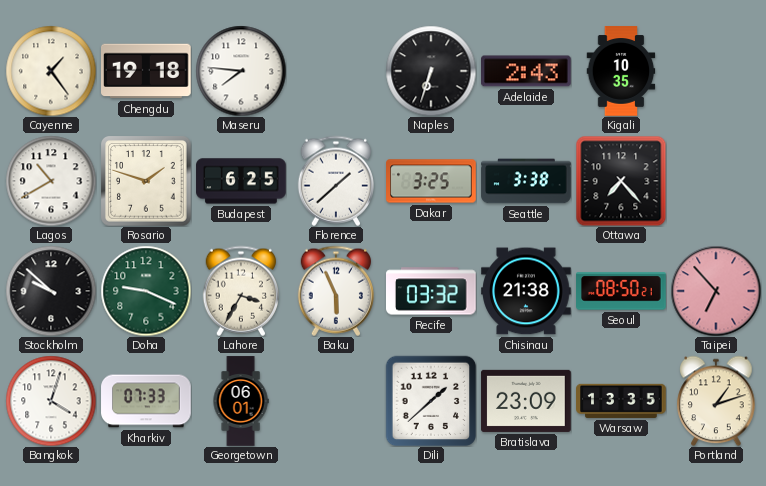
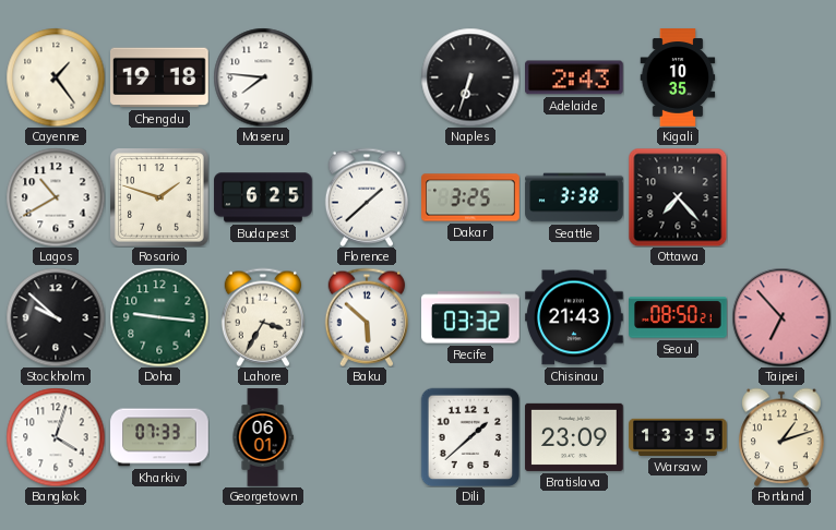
Doha: 9:19 -> 9:16 (159, 317)
Baku: 5:56 -> 5:52 (366, 317)
Chisinau: 21:38 -> 21:43 (574, 317)
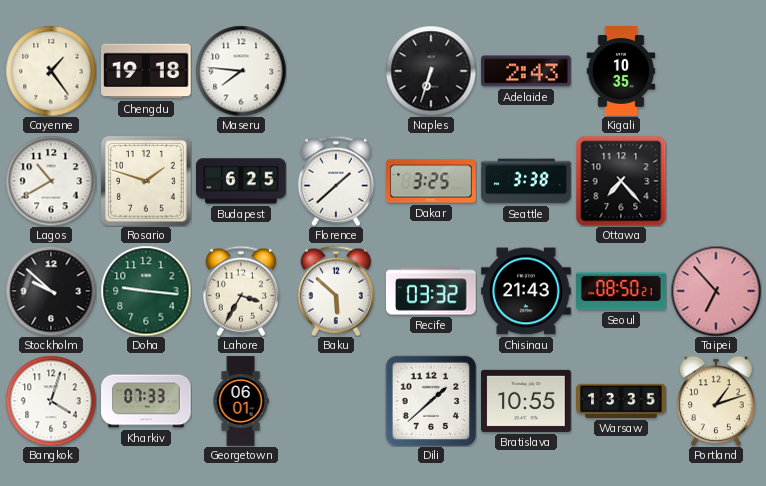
Bratislava: 23:09 -> 10:55 (526, 401)
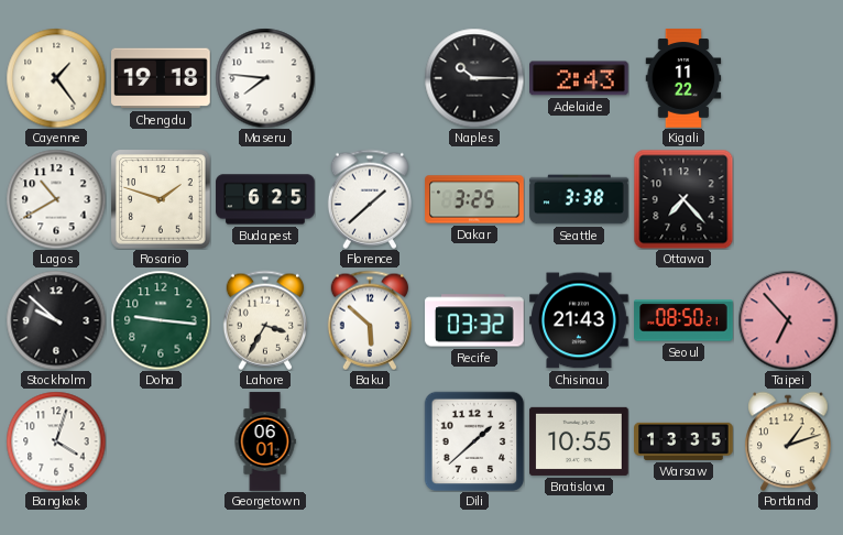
Naples: 6:33 -> 10:15 (474, 78)
Kigali: 10:35 -> 11:22 (683, 78)
Kharkiv: 07:33 -> none (146, 401)
